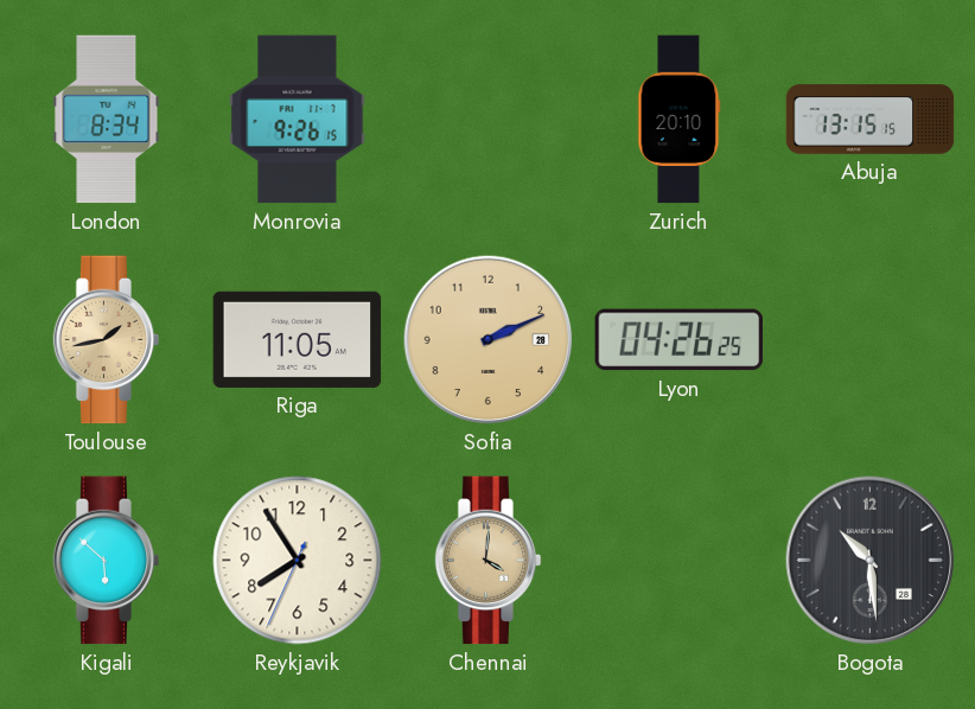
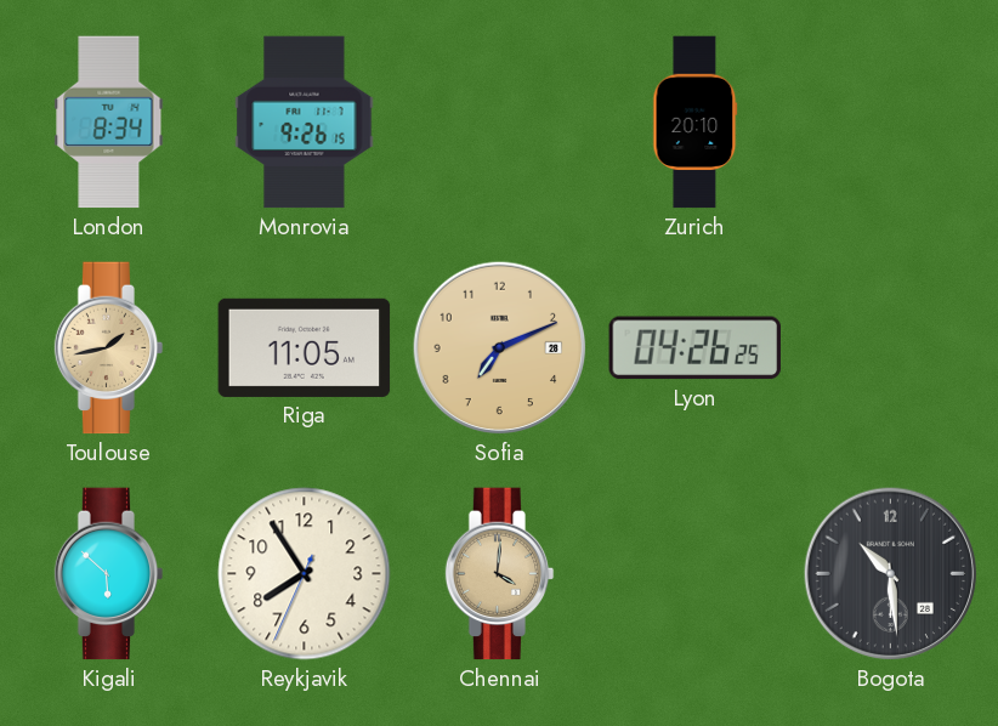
Abuja: 13:15 -> none (871, 120)
Sofia: 2:11 -> 7:11 (500, 348)
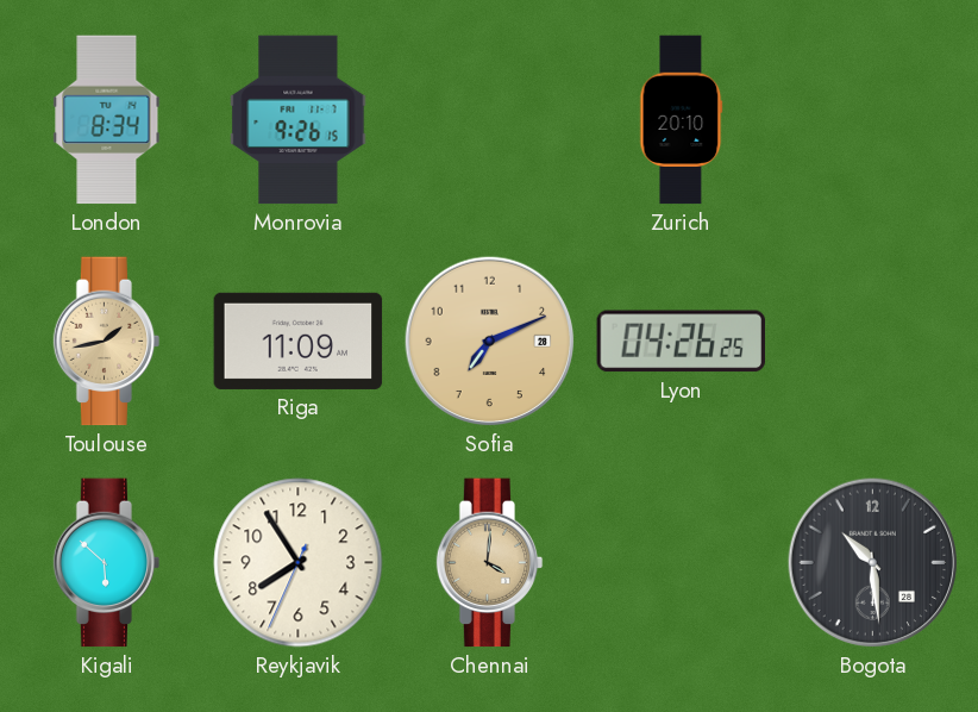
Riga: 11:05 -> 11:09 (299, 341)
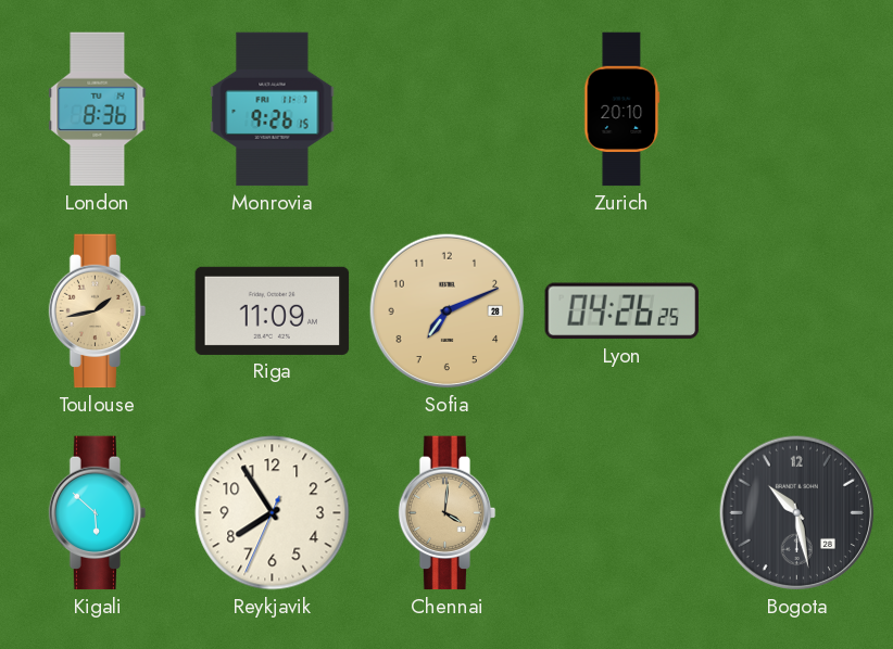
London: 8:34 -> 8:36 (98, 110)
Bogota: 10:29 -> 10:28 (797, 513)
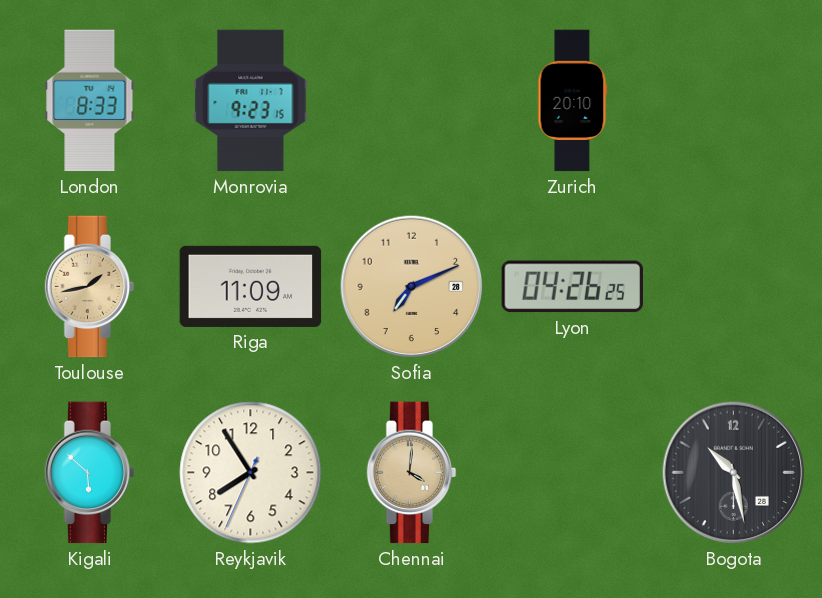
London: 8:36 -> 8:33 (90, 101)
Monrovia: 9:26 -> 9:23 (251, 101)
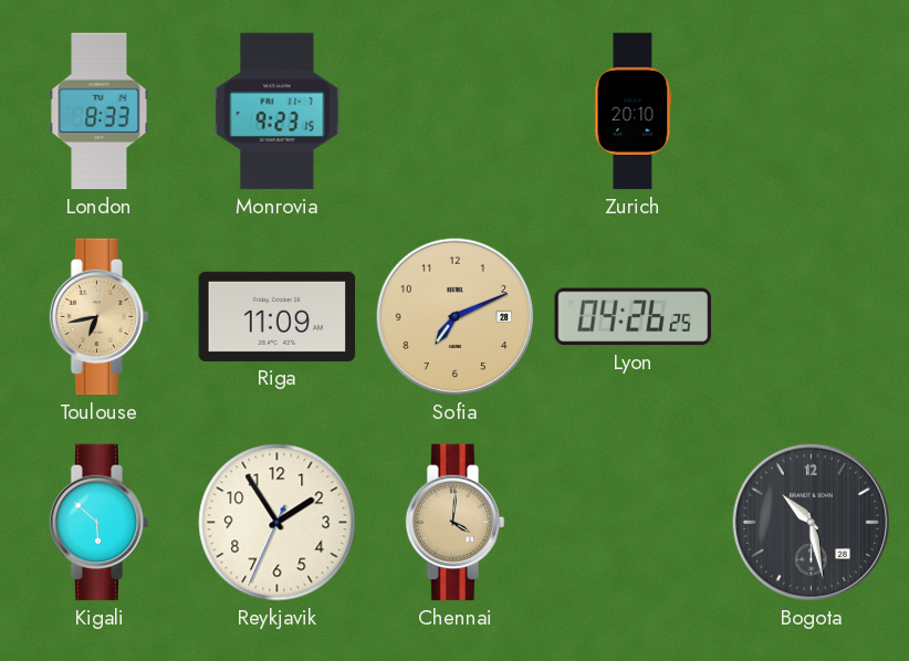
Toulouse: 1:43 -> 6:43 (100, 317)
Reykjavik: 7:54 -> 1:54 (278, 523)
